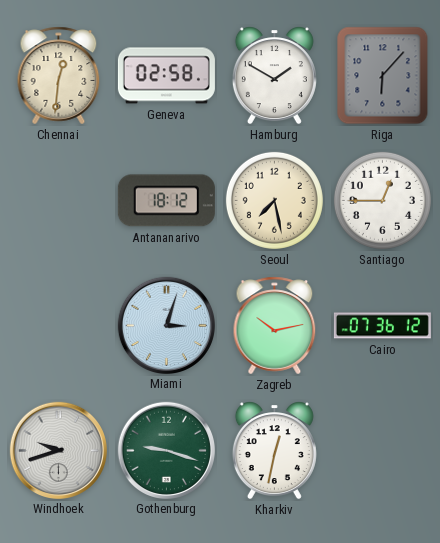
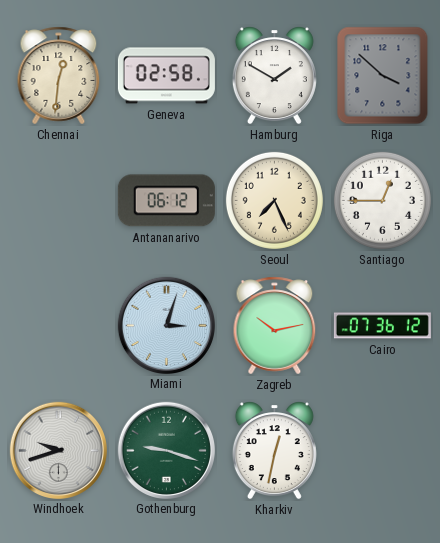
Riga: 6:07 -> 3:52 (383, 76)
Antananarivo: 18:12 -> 06:12 (166, 201)
Seoul: 7:28 -> 7:26 (274, 200)
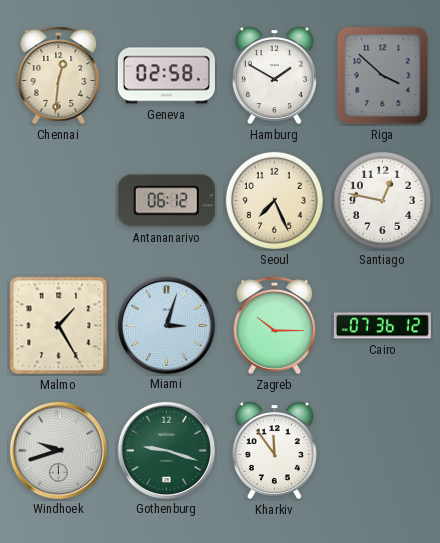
Santiago: 12:45 -> 12:47 (382, 200)
Malmo: none -> 1:25 (59, 326)
Zagreb: 10:13 -> 10:15 (275, 326)
Kharkiv: 12:32 -> 11:54 (274, 451)
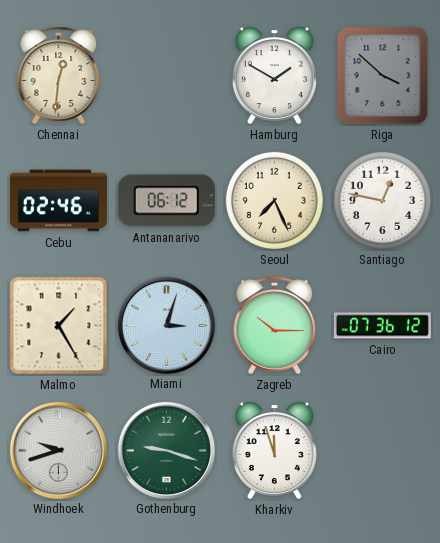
Geneva: 02:58 -> none (166, 76)
Cebu: none -> 02:46 (58, 201)
Kharkiv: 11:54 -> 11:57 (274, 451)
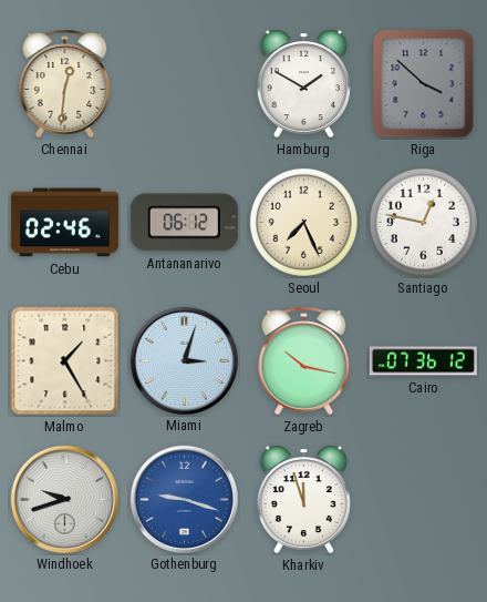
Zagreb: 10:15 -> 10:17 (304, 361)
Gothenburg dial: green -> blue (184, 499)
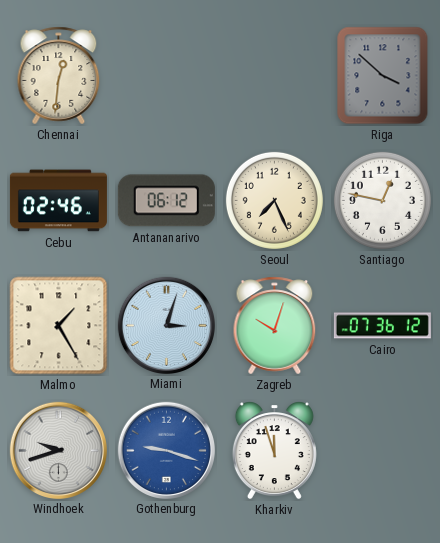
Hamburg: 1:50 -> none (303, 84)
Zagreb: 10:17 -> 10:03 (275, 326)
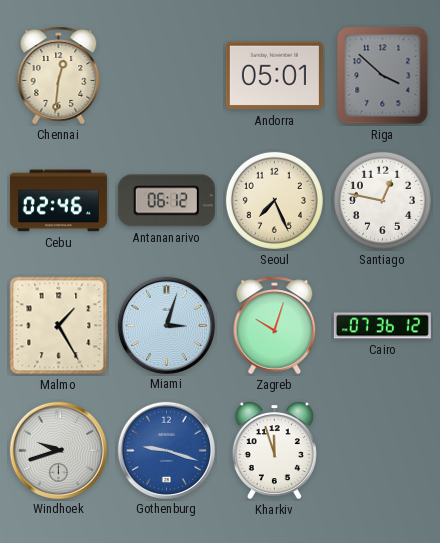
Andorra: none -> 05:01 (274, 76)
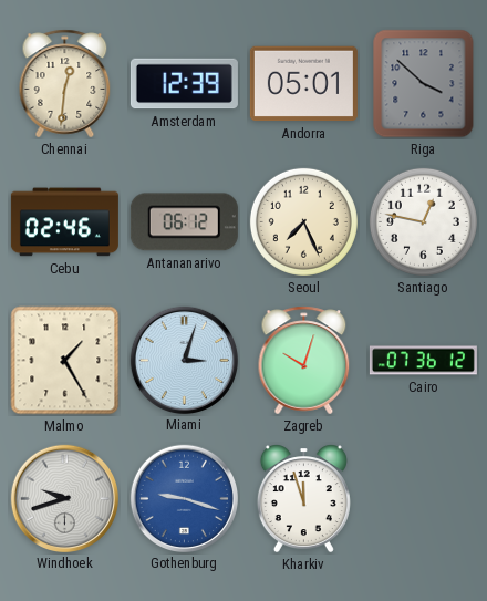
Amsterdam: none -> 12:39 (184, 84)
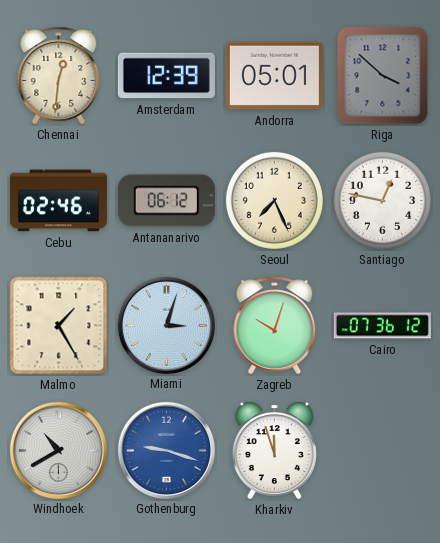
Windhoek: 9:42 -> 10:40 (58, 450)
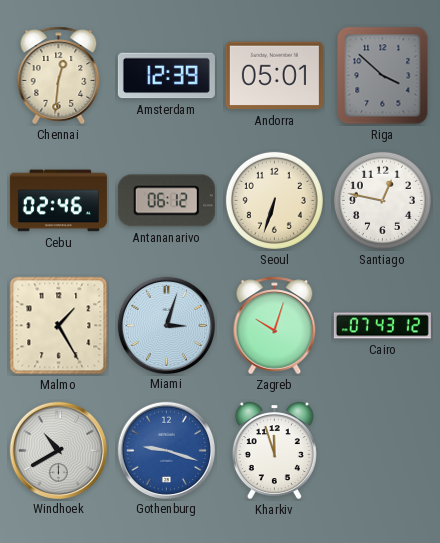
Seoul: 7:26 -> 6:33 (274, 200)
Cairo: 07:36 -> 07:43 (382, 326)
